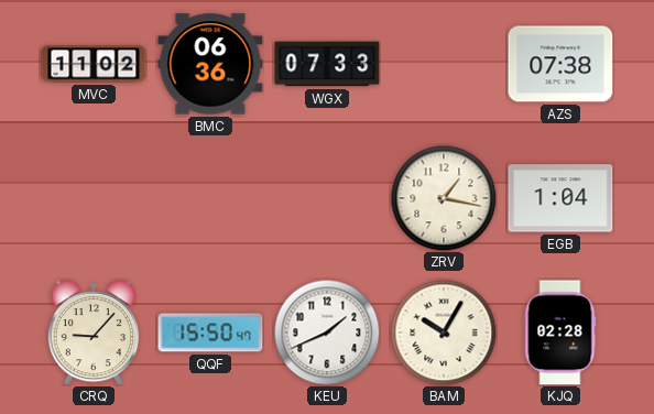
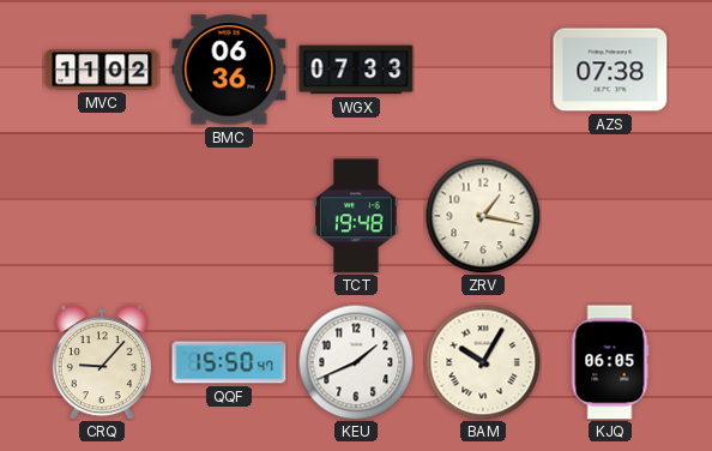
TCT: none -> 19:48 (356, 216)
EGB: 1:04 -> none (560, 198)
KJQ: 02:28 -> 06:05 (610, 362)
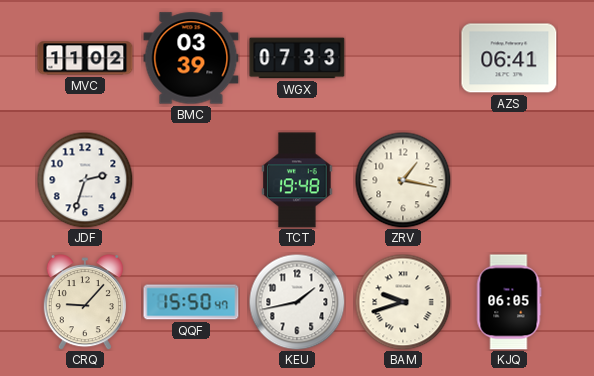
BMC: 06:36 -> 03:39 (191, 58)
AZS: 07:38 -> 06:41 (509, 58)
JDF: none -> 2:33 (85, 180)
KEU: 1:41 -> 1:43 (297, 302)
BAM: 10:05 -> 9:42 (403, 302)
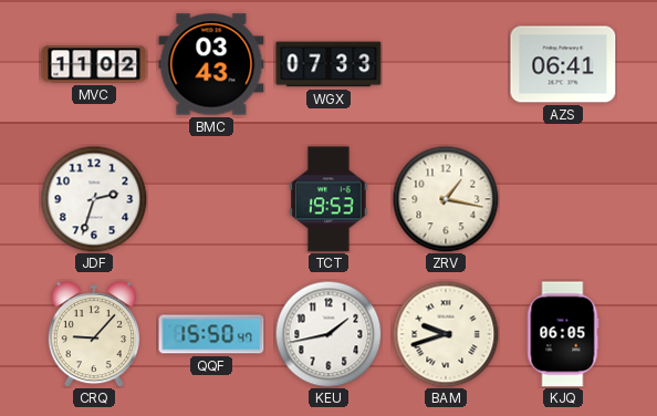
BMC: 03:39 -> 03:43 (211, 64)
TCT: 19:48 -> 19:53 (328, 199)
